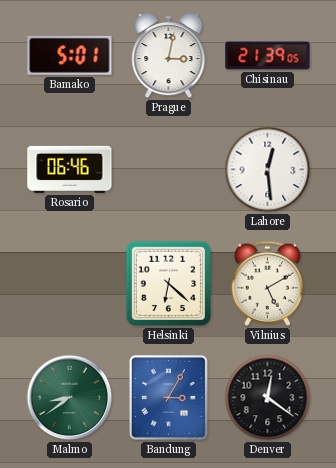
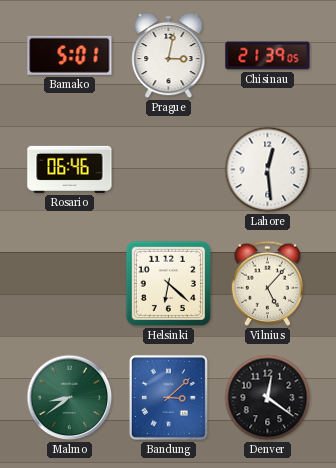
Vilnius: 5:10 -> 5:07 (268, 283)
Bandung: 3:05 -> 3:08 (168, 397)
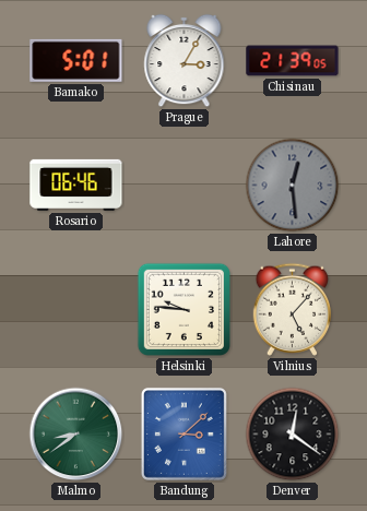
Prague: 3:02 -> 3:05 (185, 61)
Lahore dial: white -> grey (293, 186)
Helsinki: 6:22 -> 9:46 (183, 309)
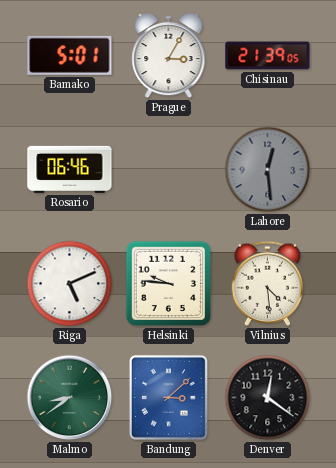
Riga: none -> 5:11 (70, 284)
Vilnius: 5:07 -> 4:29 (268, 283)
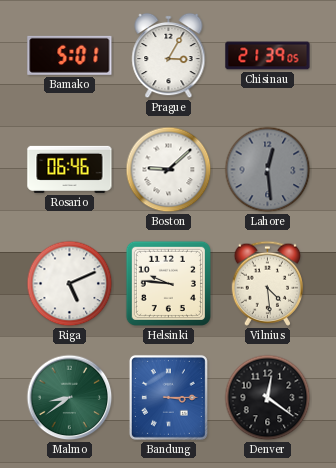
Boston: none -> 9:08 (169, 170)
Bandung: 3:08 -> 3:15 (168, 397)
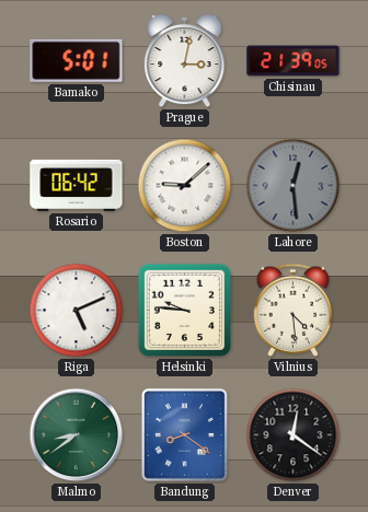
Prague: 3:05 -> 3:02 (185, 61)
Rosario: 06:46 -> 06:42 (77, 185)
Bandung: 3:15 -> 8:21 (184, 434)
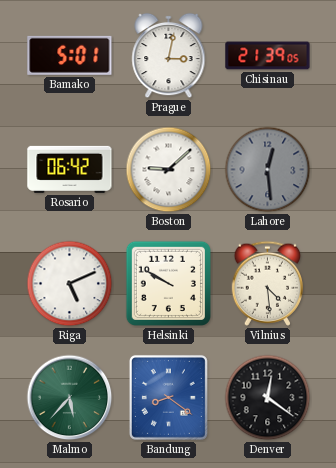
Helsinki: 9:46 -> 9:50 (168, 283)
Malmo: 8:39 -> 5:37 (70, 398)
